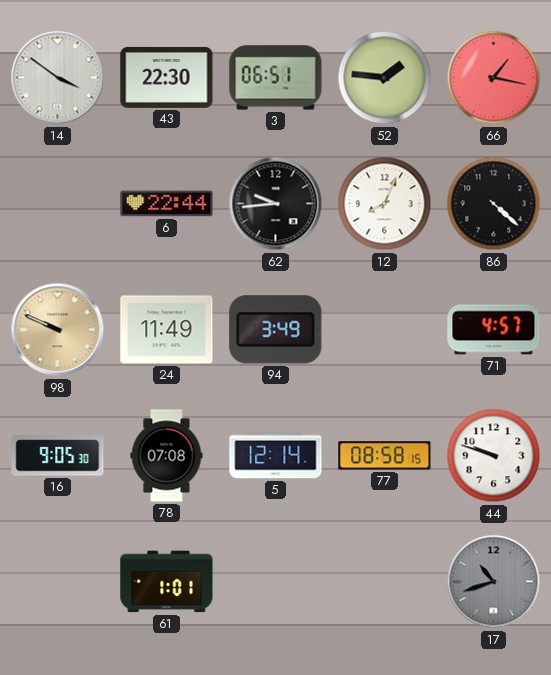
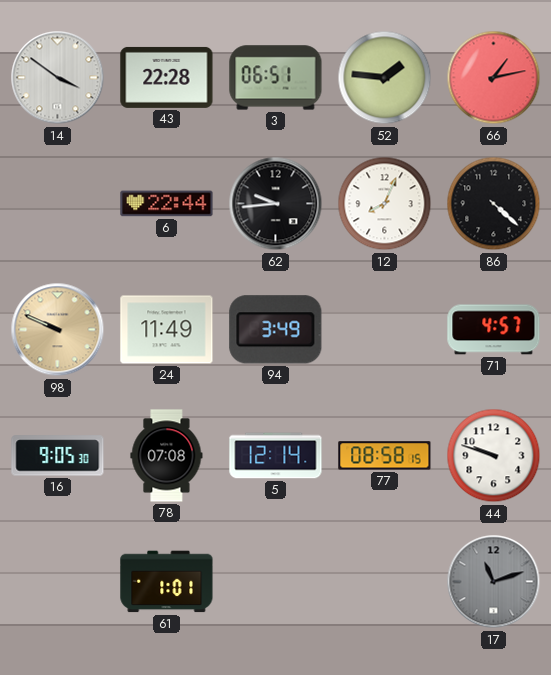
43: 22:30 -> 22:28 (167, 77)
66: 1:17 -> 1:13 (494, 78)
17: 10:42 -> 11:12 (494, 582)
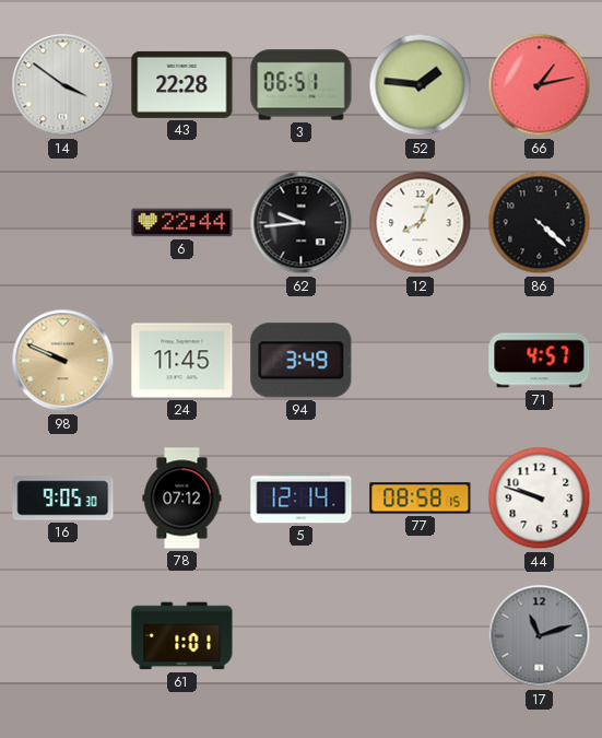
24: 11:49 -> 11:45 (182, 361)
78: 07:08 -> 07:12 (182, 499)
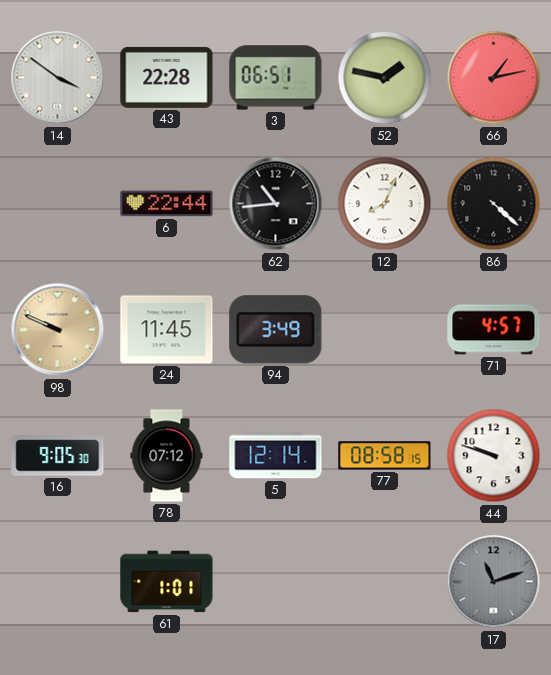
52: 1:46 -> 1:47 (385, 78)
62: 9:44 -> 10:44 (276, 204)
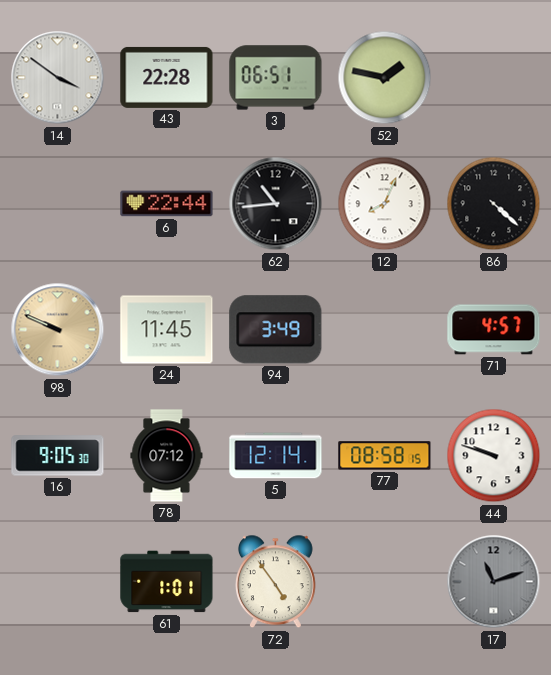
66: 1:13 -> none (494, 78)
72: none -> 4:54 (275, 582)
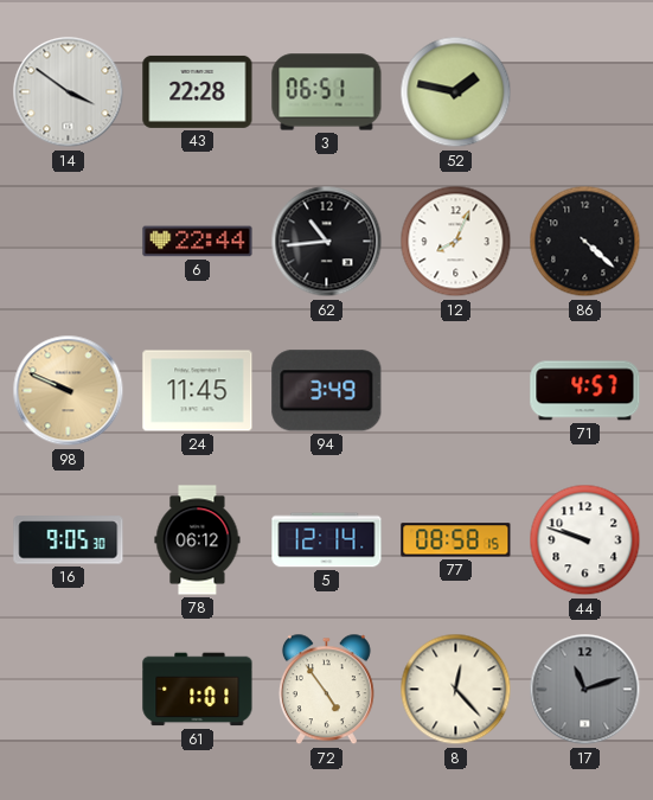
78: 07:12 -> 06:12 (198, 540)
8: none -> 12:23 (456, 690)
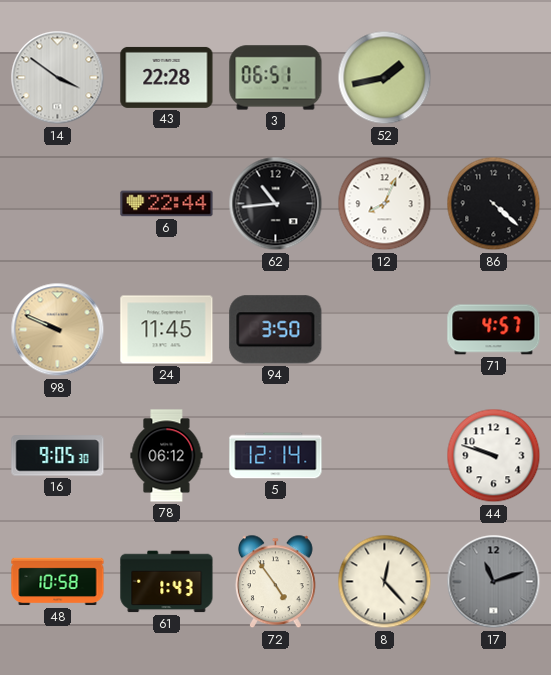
52: 1:47 -> 1:43 (385, 78)
94: 3:49 -> 3:50 (276, 330)
77: 08:58 -> none (456, 540)
48: none -> 10:58 (58, 582)
61: 1:01 -> 1:43 (167, 582)
